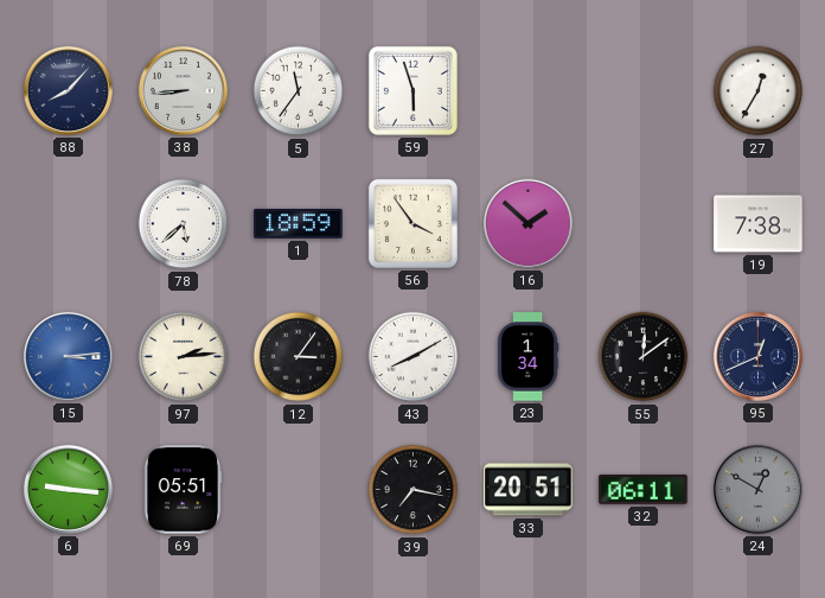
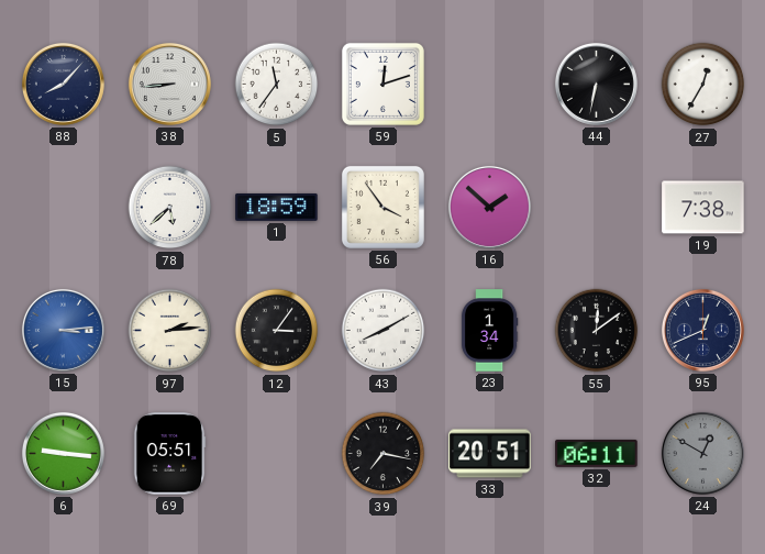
59: 5:57 -> 12:12 (382, 84)
44: none -> 6:32 (596, 84)
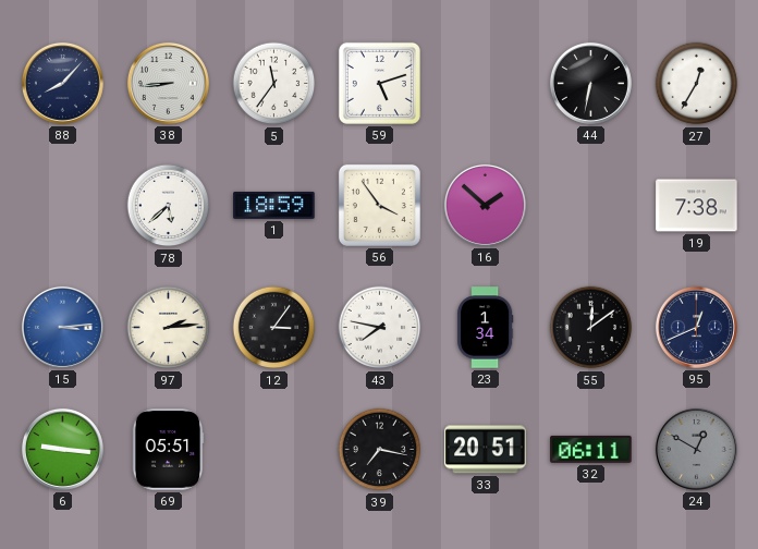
59: 12:12 -> 5:12 (379, 83)
43: 8:10 -> 7:47 (380, 328)
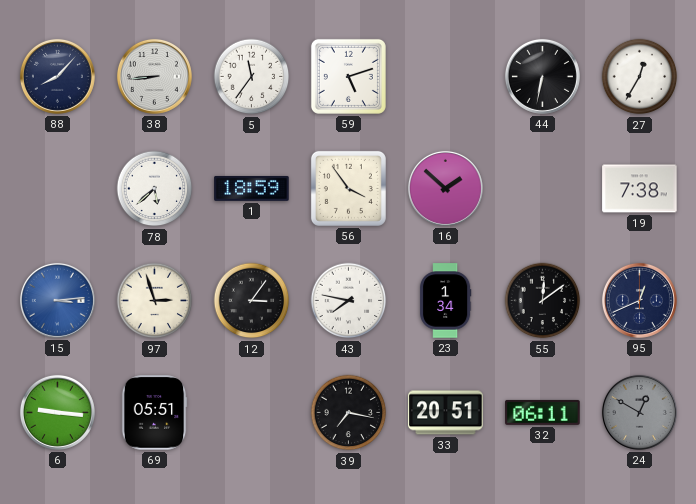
97: 2:14 -> 2:57 (155, 301)
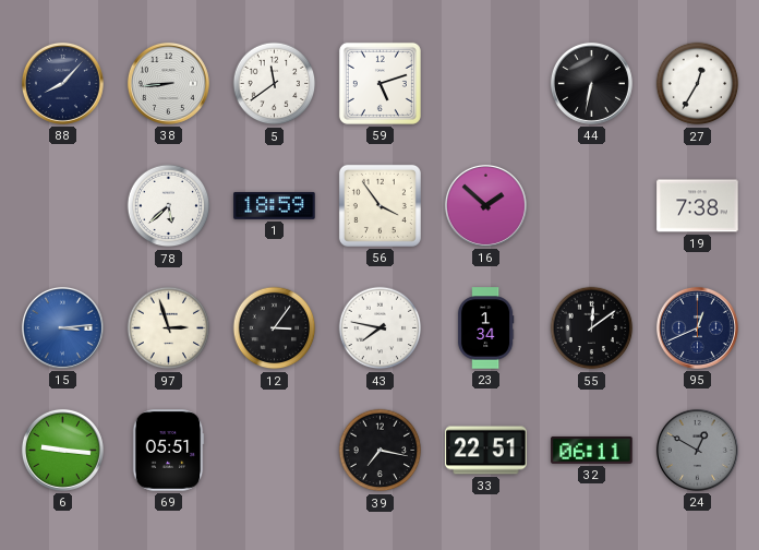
5: 11:36 -> 11:39 (275, 84)
33: 20:51 -> 22:51 (486, 451)
